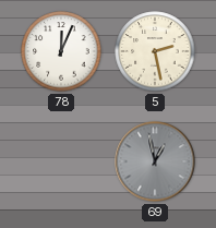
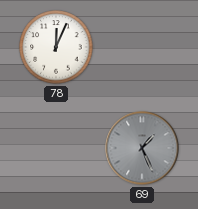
5: 2:28 -> none (155, 51)
69: 12:58 -> 1:26 (142, 148)
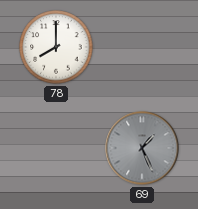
78: 12:04 -> 8:00 (56, 47)
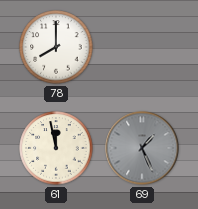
61: none -> 11:58 (56, 148)
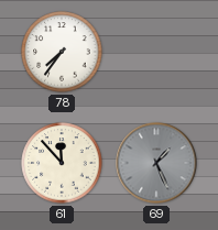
78: 8:00 -> 7:36 (62, 52)
61: 11:58 -> 11:53 (62, 163)
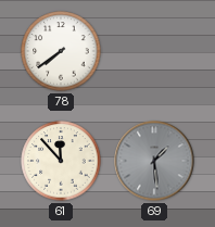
78: 7:36 -> 7:39 (61, 51)
69: 1:26 -> 1:29 (154, 161)
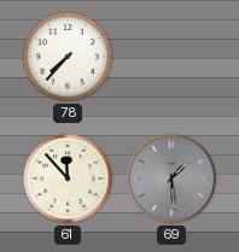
78: 7:39 -> 7:37 (68, 57)
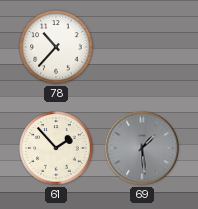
78: 7:37 -> 10:37 (56, 47)
61: 11:53 -> 1:53 (56, 148)
